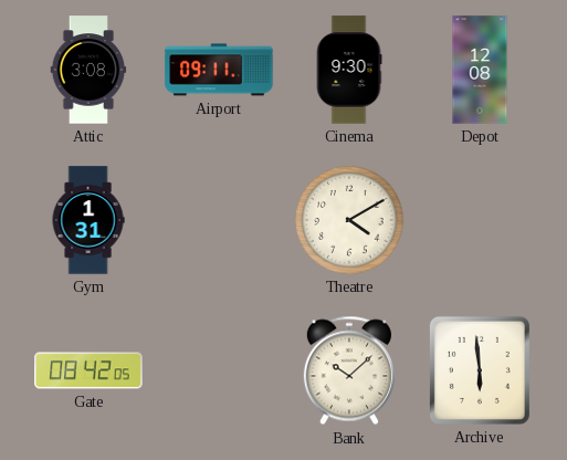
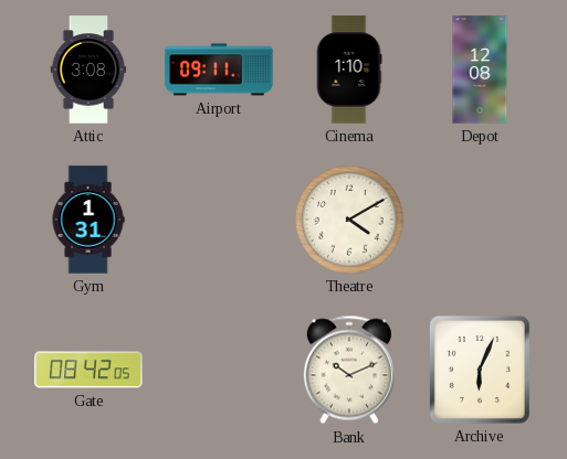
Cinema: 9:30 -> 1:10 (349, 70)
Bank: 10:08 -> 10:11 (349, 370)
Archive: 5:59 -> 6:04 (480, 370)
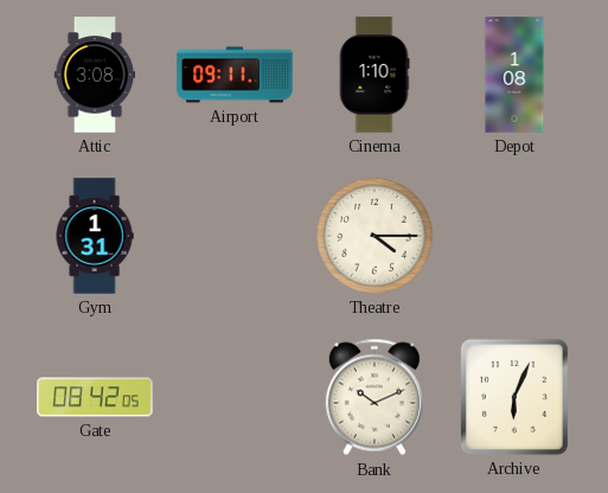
Depot: 12:08 -> 1:08 (514, 75)
Theatre: 4:10 -> 4:15 (375, 236)
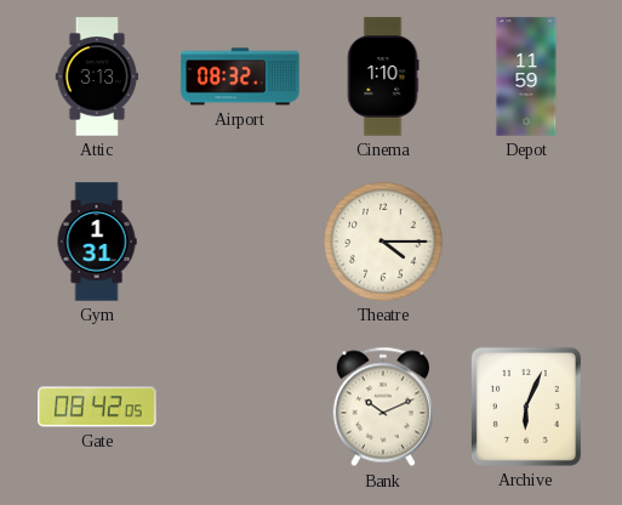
Attic: 3:08 -> 3:13 (97, 76)
Airport: 09:11 -> 08:32 (240, 76)
Depot: 1:08 -> 11:59 (526, 76)
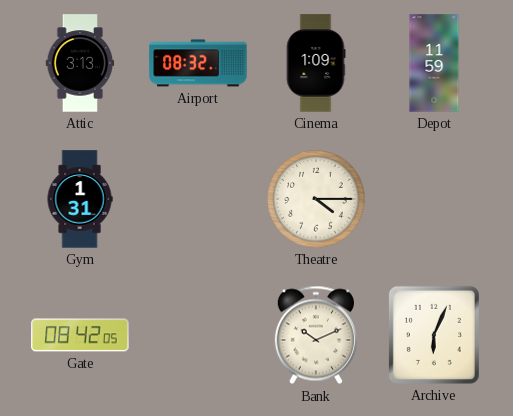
Cinema: 1:10 -> 1:09 (316, 63)
